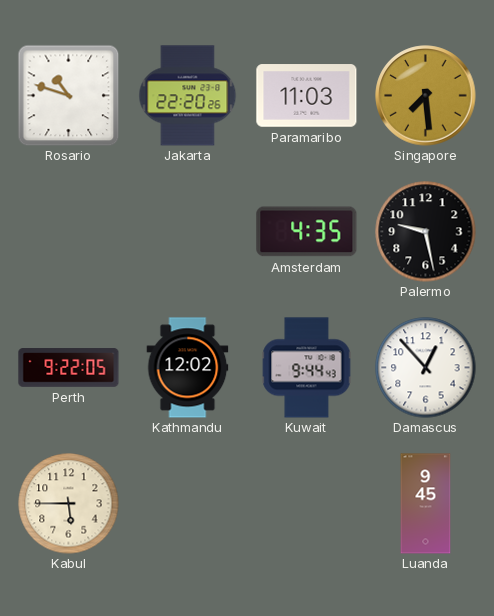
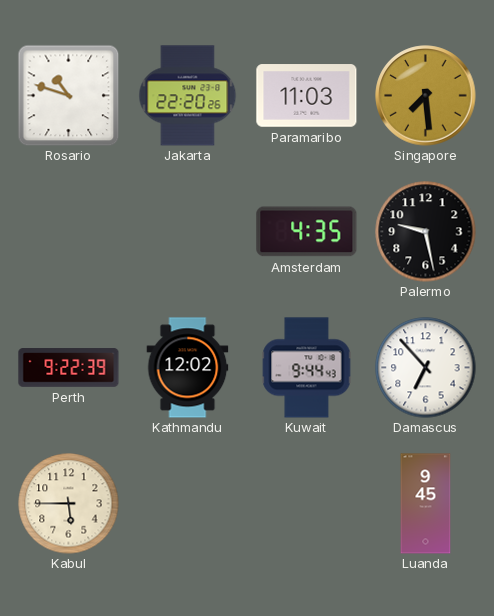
Perth: 9:22:05 -> 9:22:39 (69, 368)
Damascus: 12:53 -> 6:53 (426, 368)
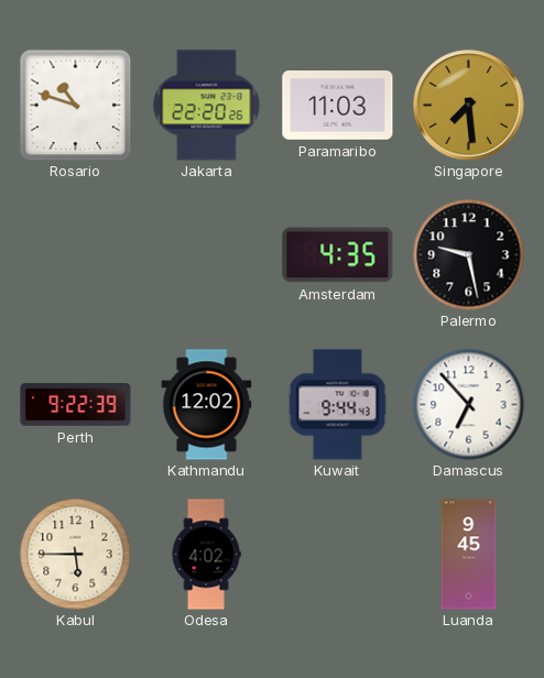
Odesa: none -> 4:02 (206, 555)
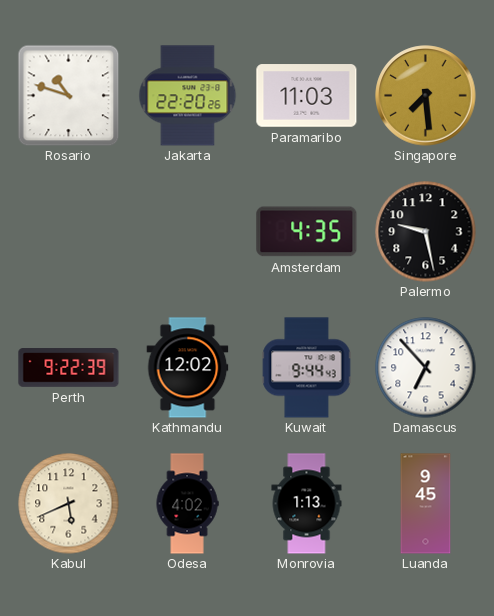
Kabul: 5:45 -> 5:41 (69, 504)
Monrovia: none -> 1:13 (307, 504)
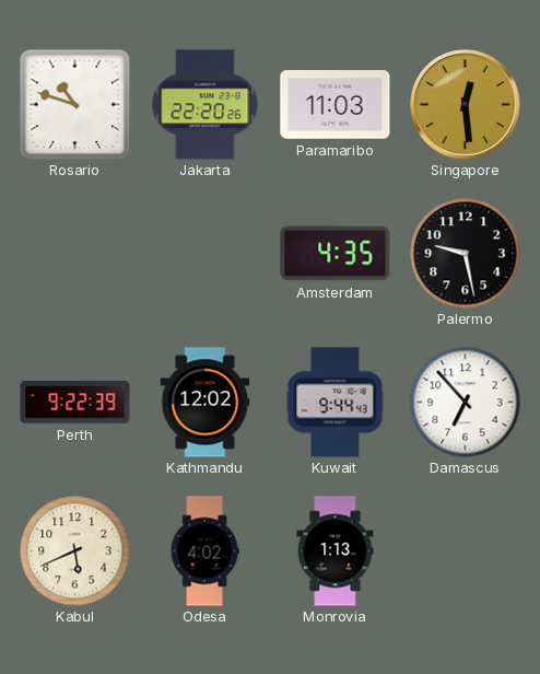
Singapore: 7:29 -> 12:29 (466, 105)
Luanda: 9:45 -> none (426, 504)
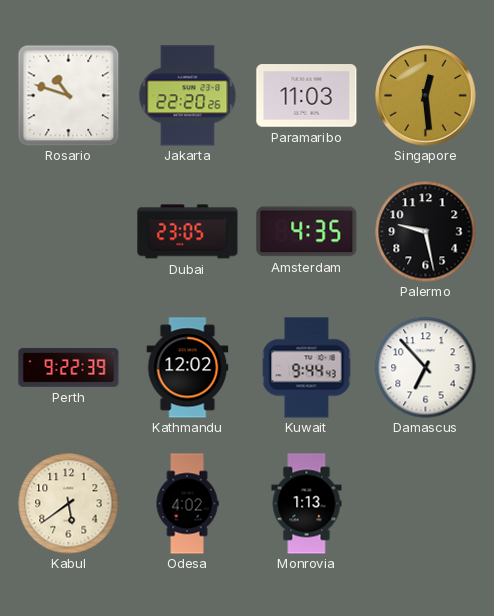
Dubai: none -> 23:05 (188, 232)
Kabul: 5:41 -> 5:39 (69, 504)
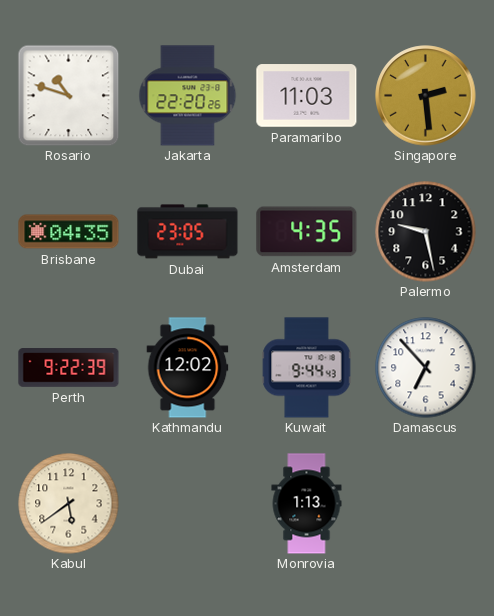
Singapore: 12:29 -> 2:29 (426, 96)
Brisbane: none -> 04:35 (69, 232)
Odesa: 4:02 -> none (187, 504)
